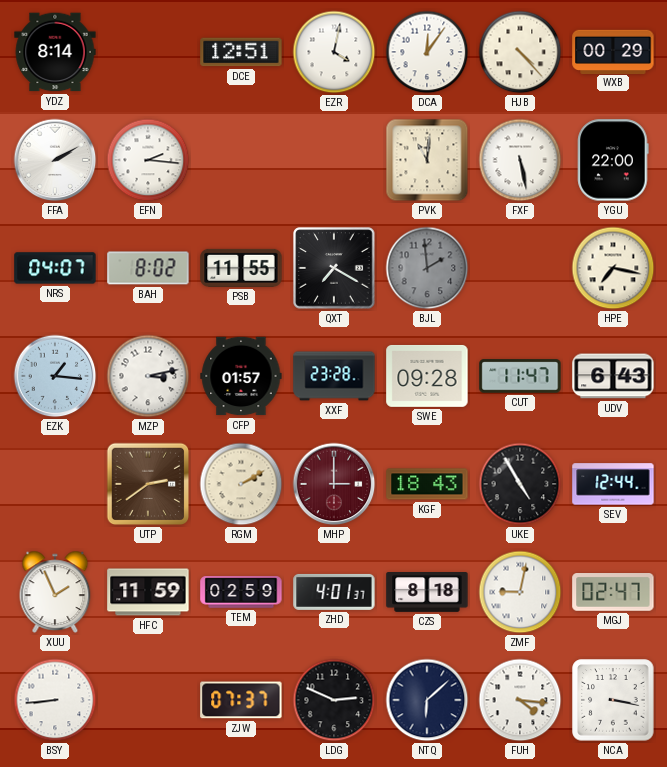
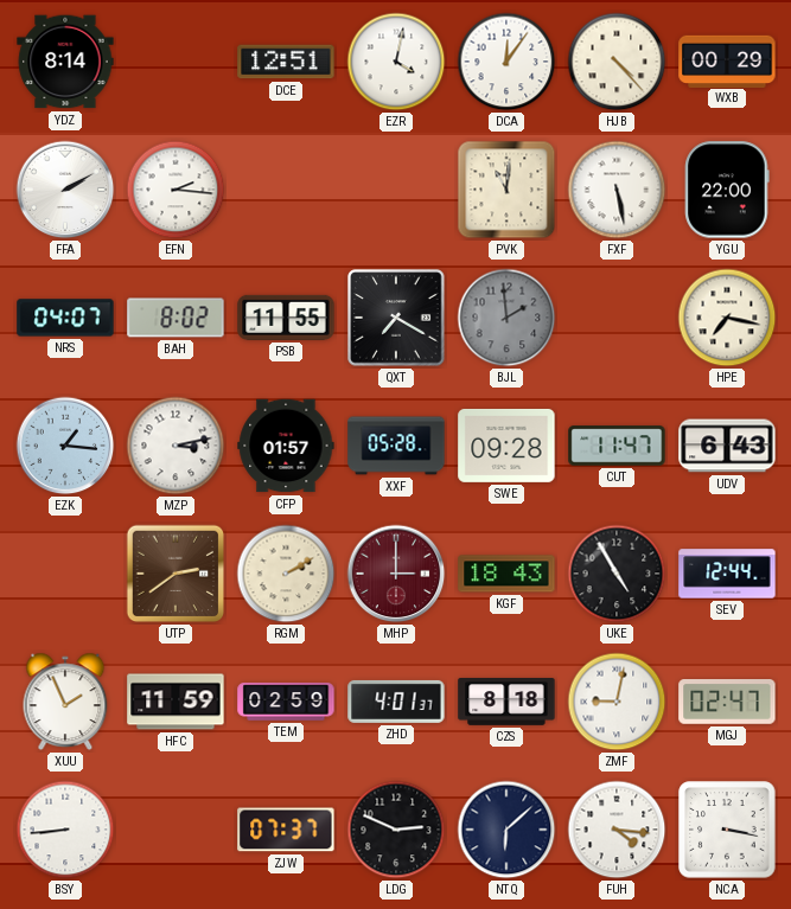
XXF: 23:28 -> 05:28 (396, 446)
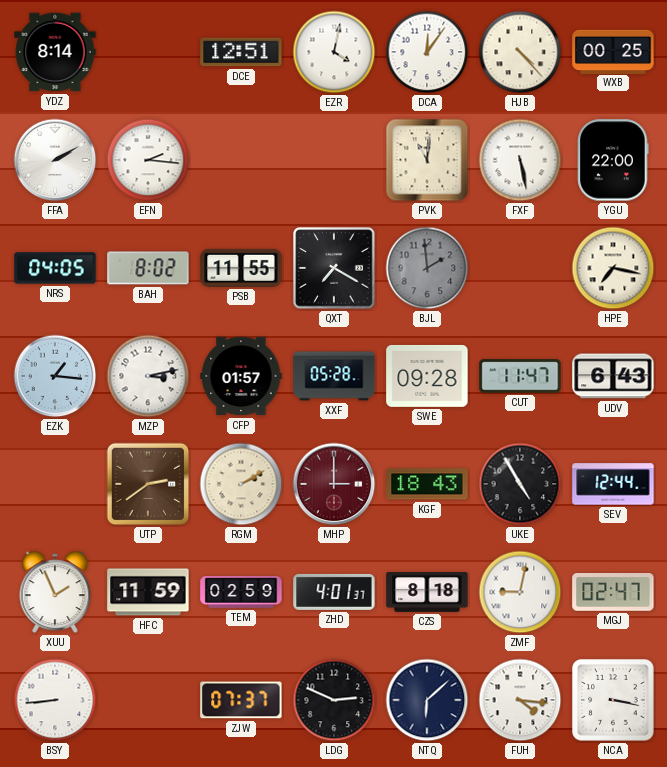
WXB: 00:29 -> 00:25 (613, 51)
NRS: 04:07 -> 04:05 (55, 268)
